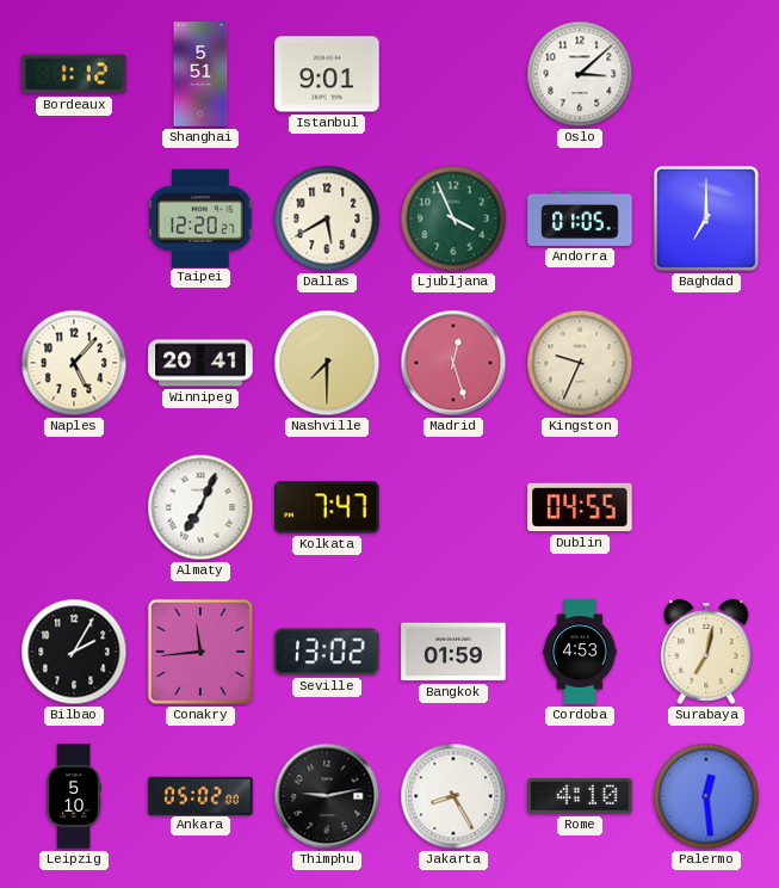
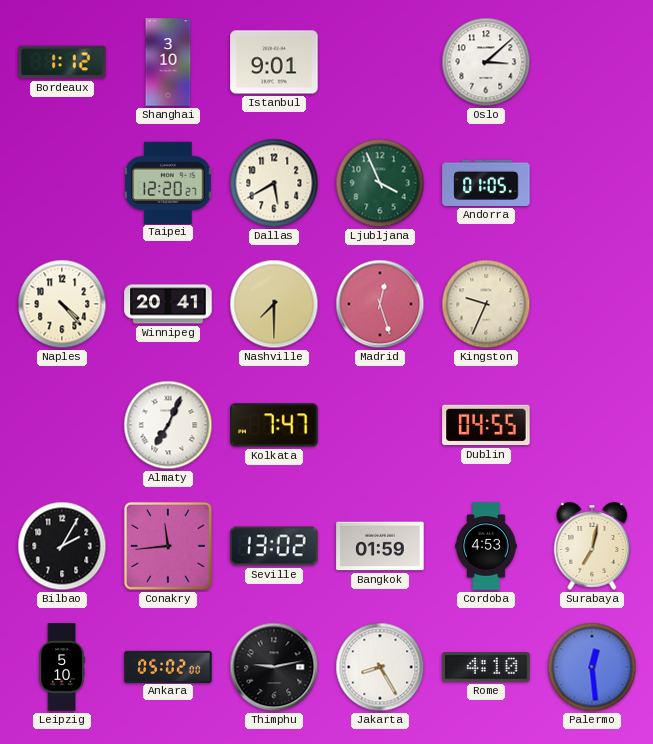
Shanghai: 5:51 -> 3:10 (168, 62)
Baghdad: 7:00 -> none (706, 218)
Naples: 5:07 -> 4:23 (62, 304)
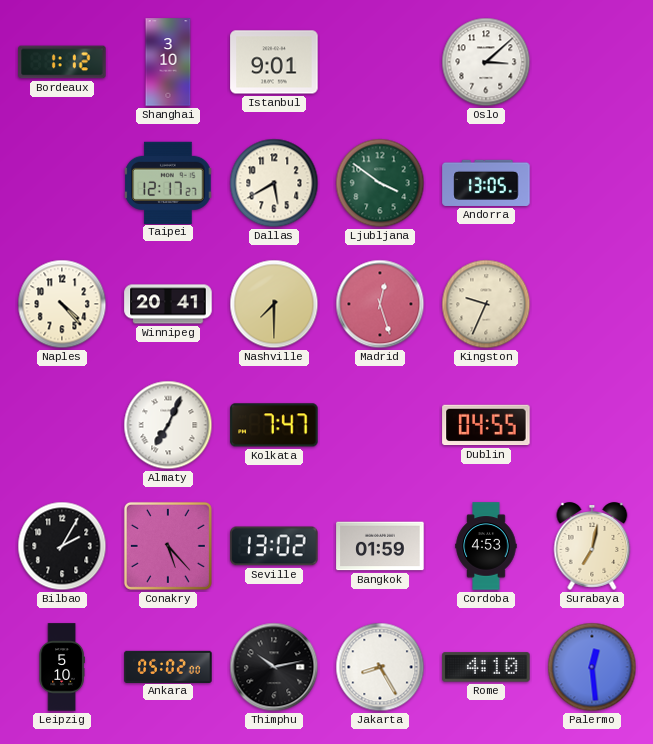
Taipei: 12:20 -> 12:17 (168, 182)
Ljubljana: 3:56 -> 3:51 (380, 183)
Andorra: 01:05 -> 13:05 (486, 183)
Conakry: 11:44 -> 5:23 (168, 546)
Thimphu: 9:13 -> 10:13 (274, 667)
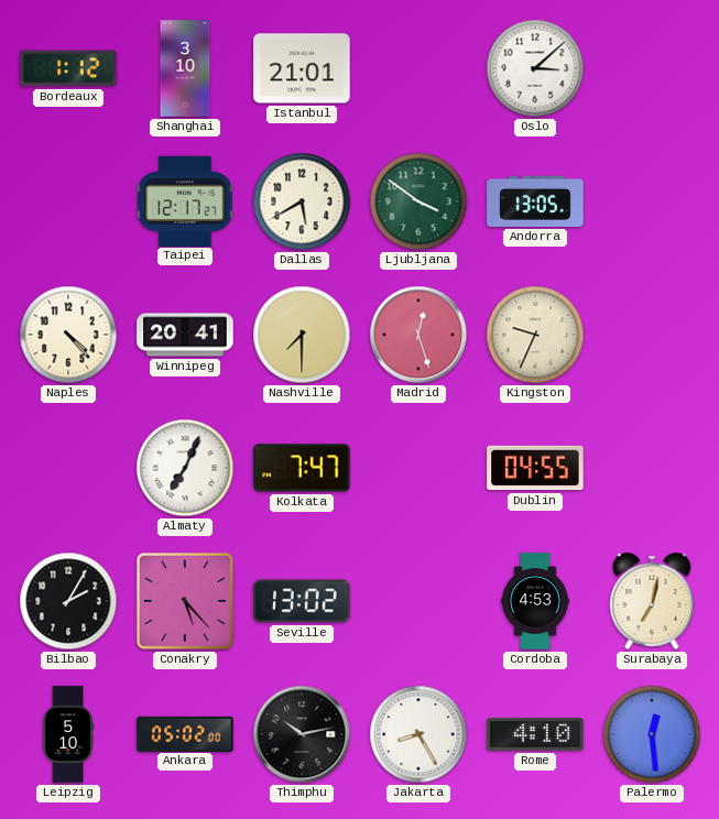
Istanbul: 9:01 -> 21:01 (302, 68)
Bangkok: 01:59 -> none (380, 546)
